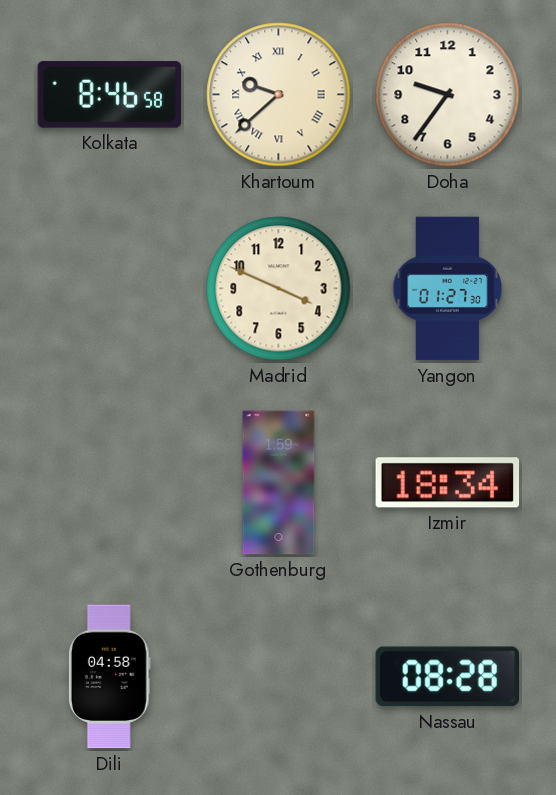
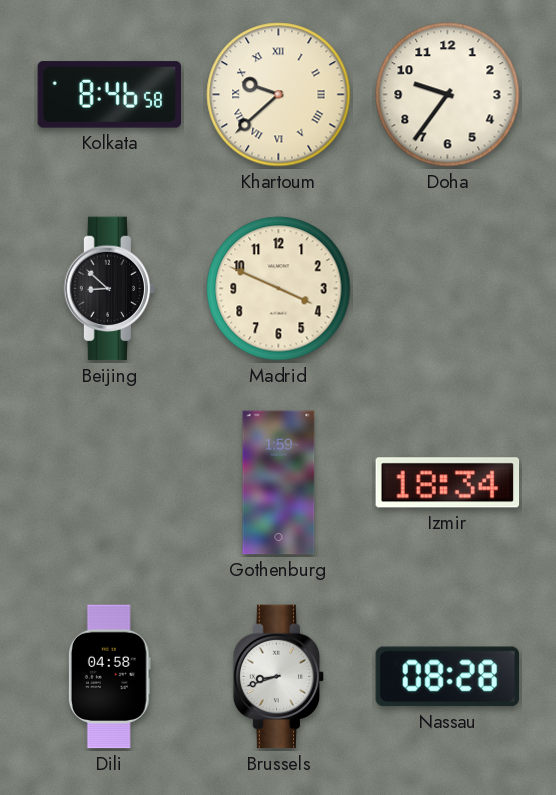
Beijing: none -> 8:52 (110, 289)
Yangon: 01:27 -> none (448, 289)
Brussels: none -> 8:42 (279, 677)
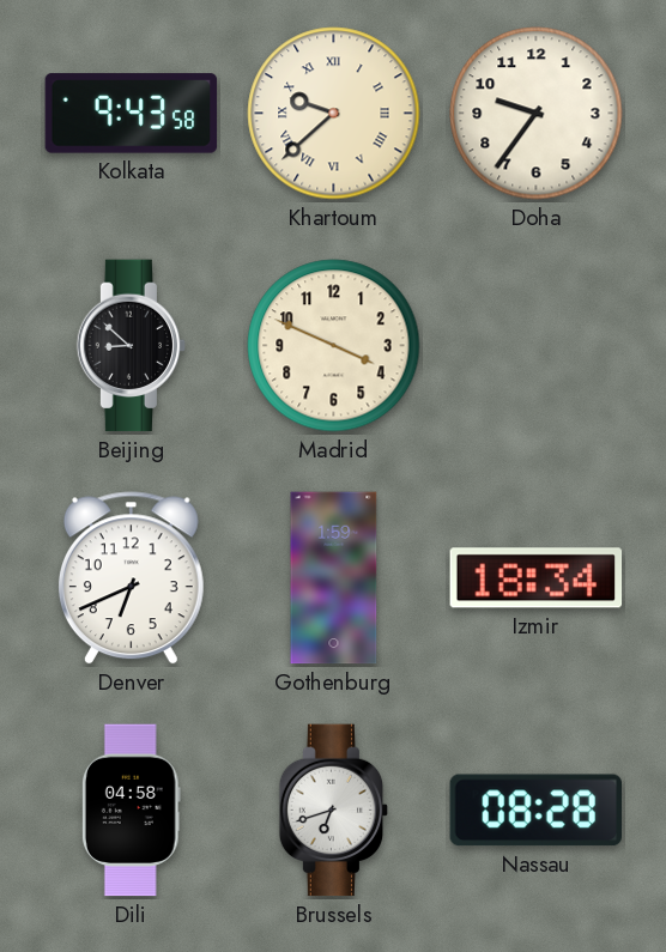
Kolkata: 8:46 -> 9:43 (132, 114)
Denver: none -> 6:41 (131, 578)
Brussels: 8:42 -> 6:42 (334, 811)
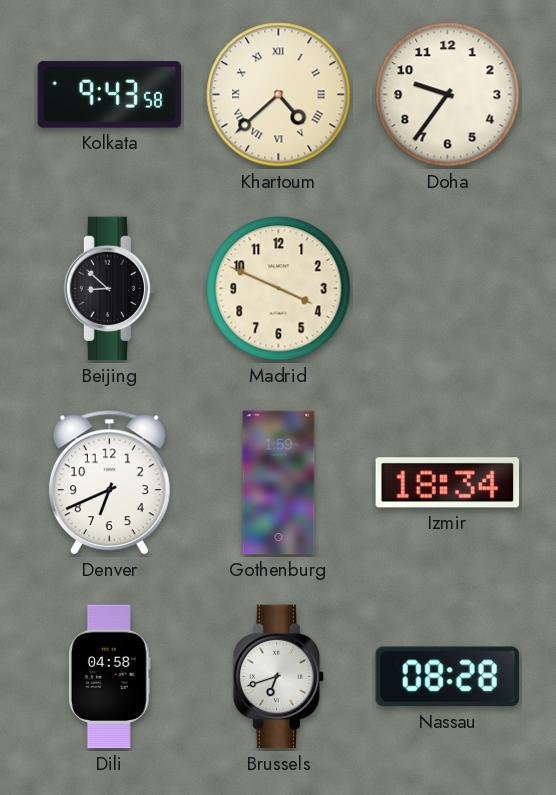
Khartoum: 9:38 -> 4:38 (279, 95)
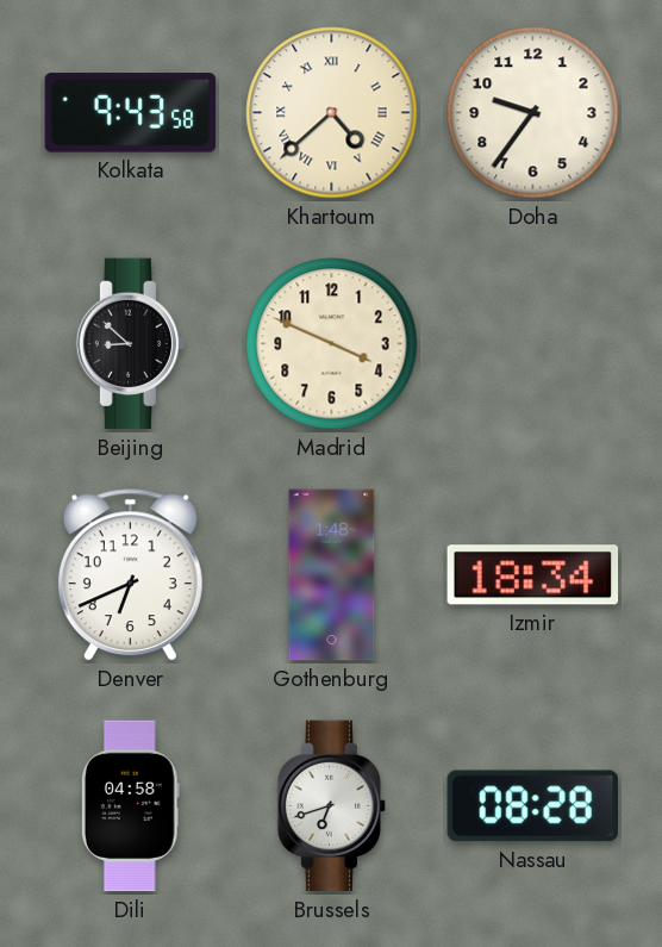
Gothenburg: 1:59 -> 1:48 (332, 575)
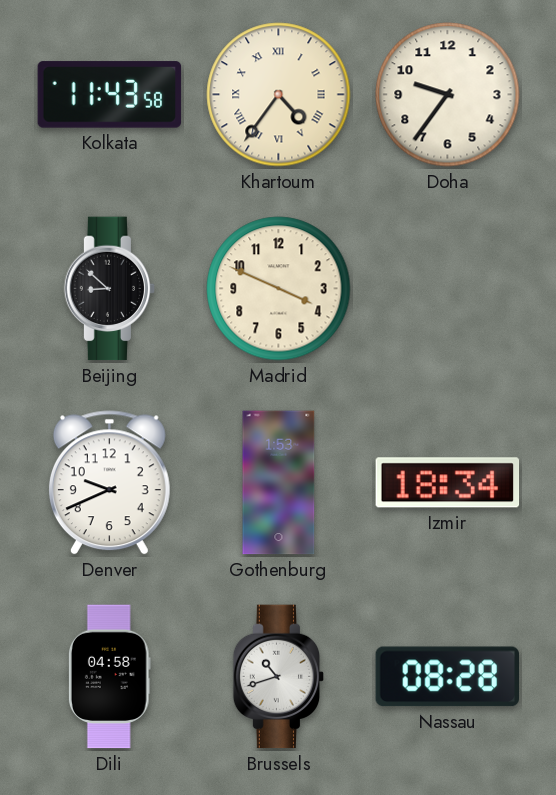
Kolkata: 9:43 -> 11:43 (110, 95)
Khartoum: 4:38 -> 4:36 (279, 95)
Denver: 6:41 -> 9:41 (109, 483)
Gothenburg: 1:48 -> 1:53 (279, 483)
Brussels: 6:42 -> 10:42 (279, 677)
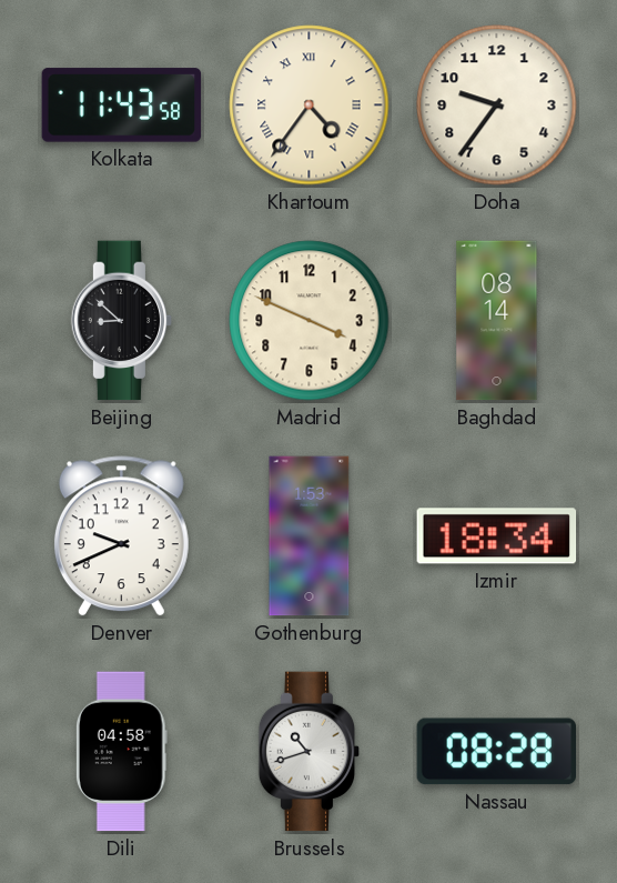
Baghdad: none -> 08:14 (497, 321)
